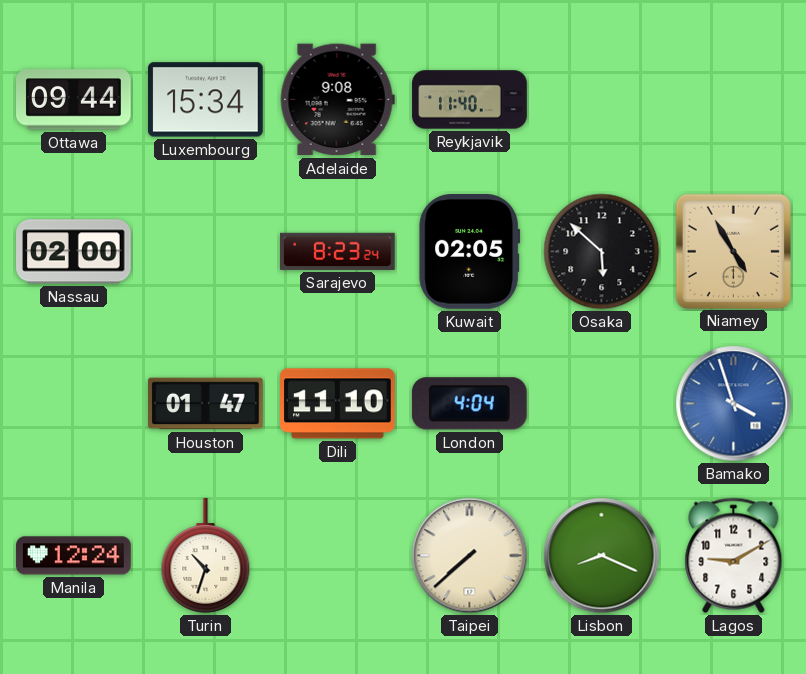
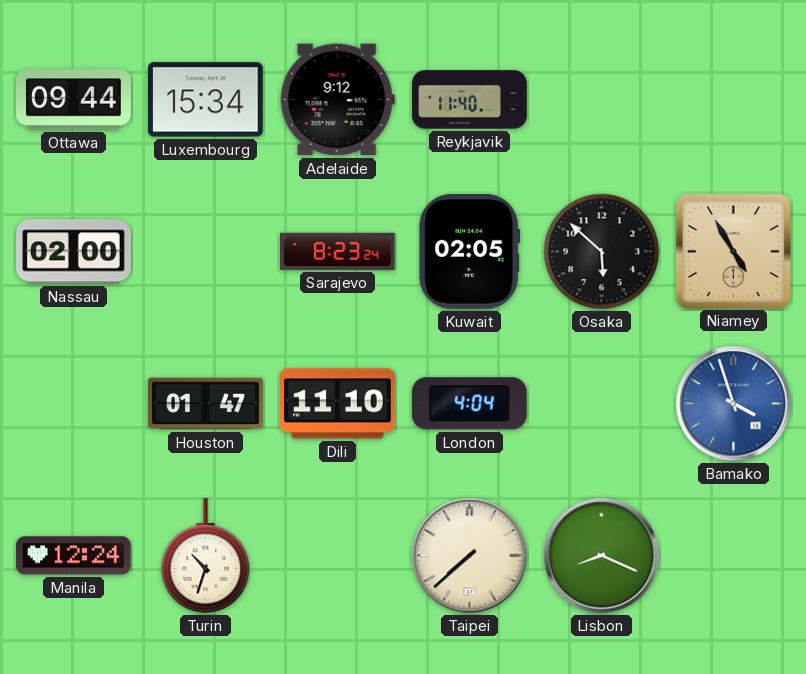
Adelaide: 9:08 -> 9:12 (337, 100)
Lagos: 9:10 -> none (734, 556)
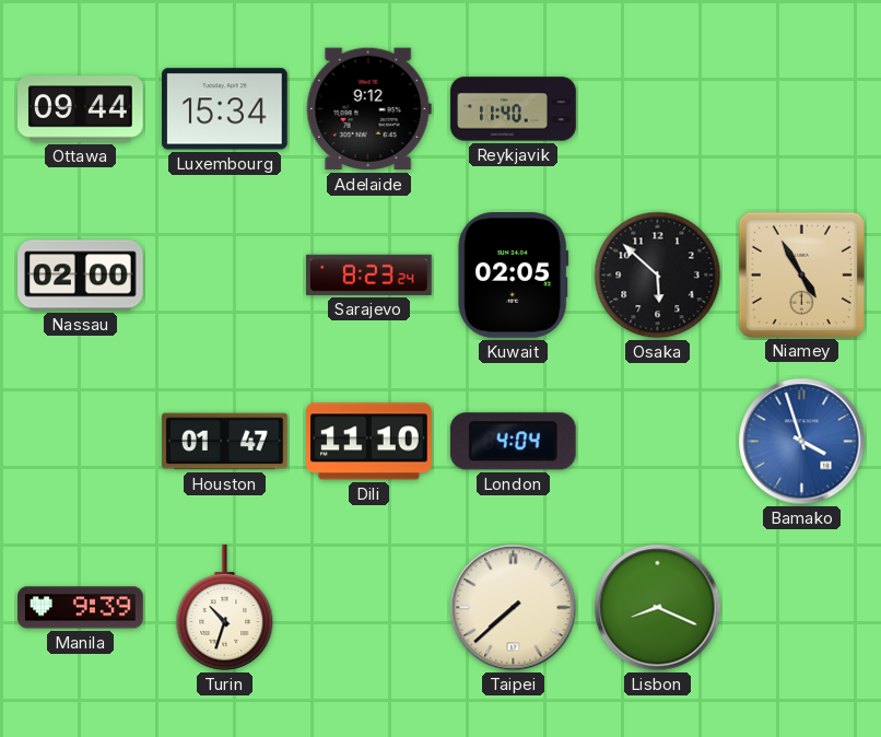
Manila: 12:24 -> 9:39 (81, 608)
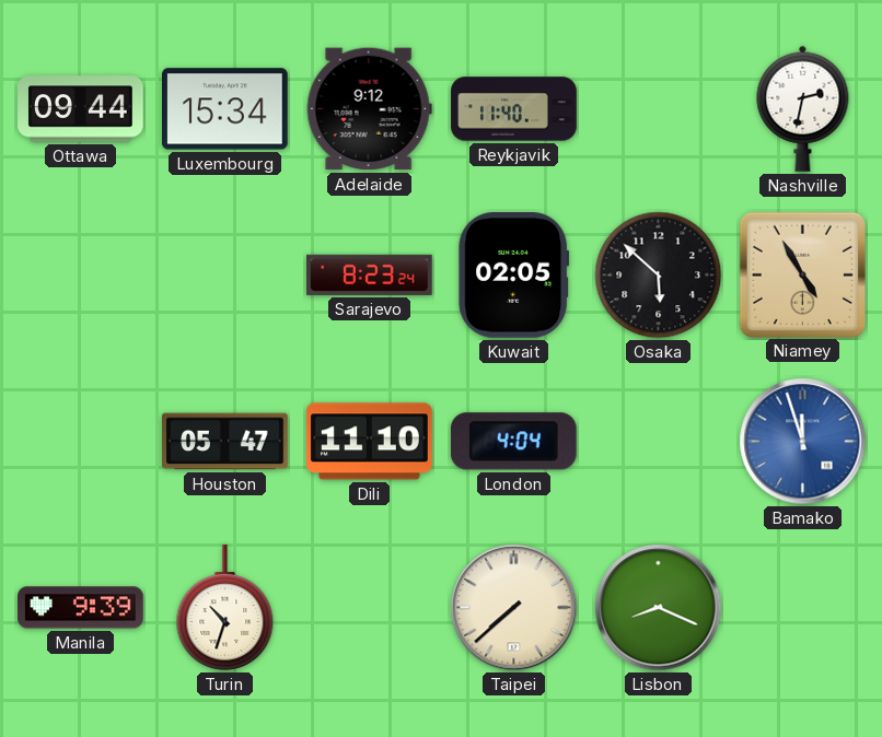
Nashville: none -> 2:32 (803, 108)
Nassau: 02:00 -> none (81, 276)
Houston: 01:47 -> 05:47 (225, 442)
Bamako: 3:57 -> 11:57 (803, 442)
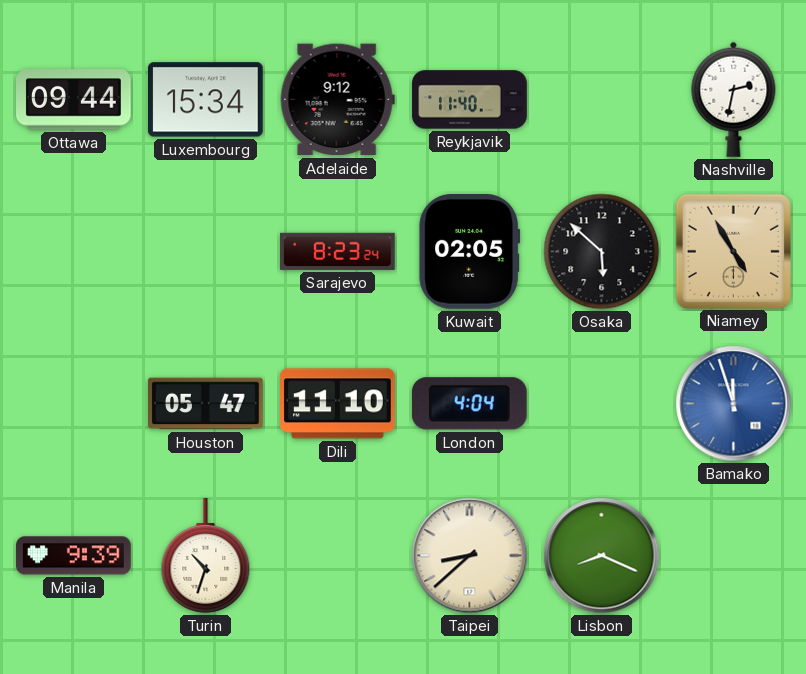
Taipei: 7:38 -> 8:38 (470, 556)
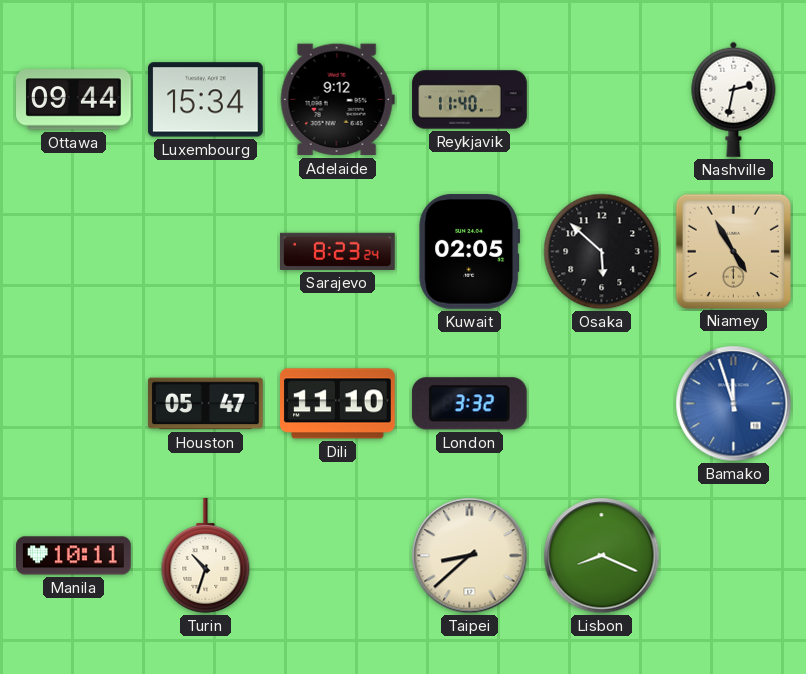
London: 4:04 -> 3:32 (469, 404)
Manila: 9:39 -> 10:11 (74, 556)
